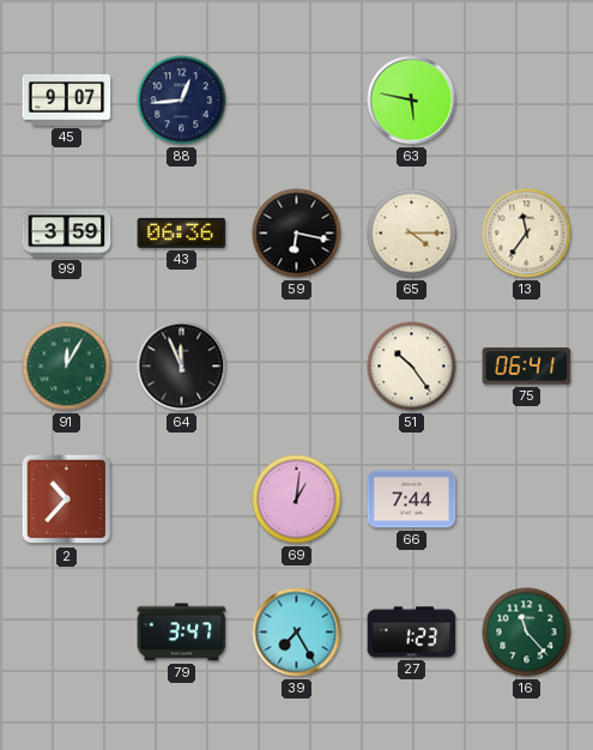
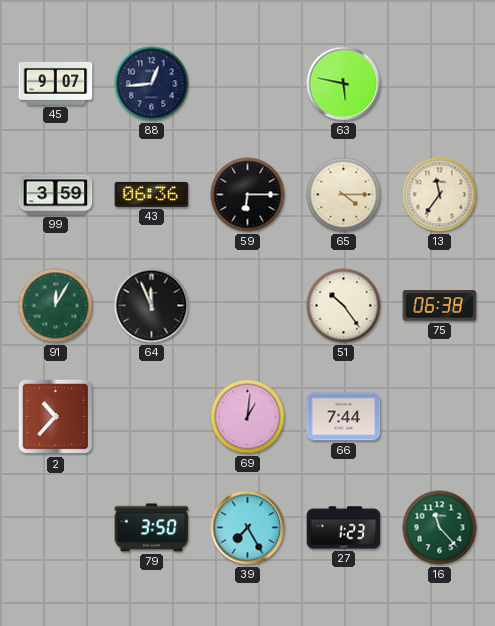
59: 6:17 -> 6:15 (248, 195)
75: 06:41 -> 06:38 (440, 306)
79: 3:47 -> 3:50 (152, 528)
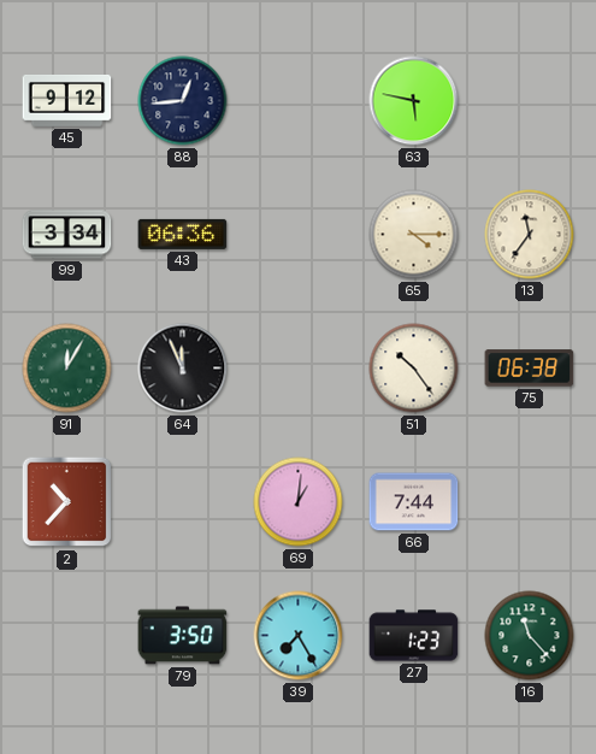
45: 9:07 -> 9:12 (67, 101)
99: 3:59 -> 3:34 (67, 235)
59: 6:15 -> none (248, 195)
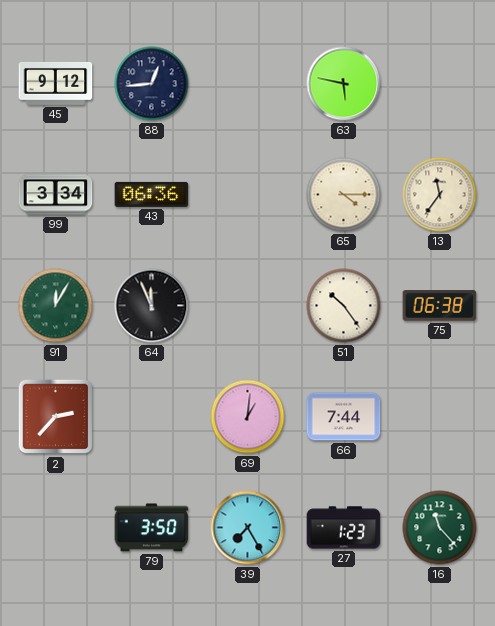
2: 10:37 -> 2:37 (56, 417)
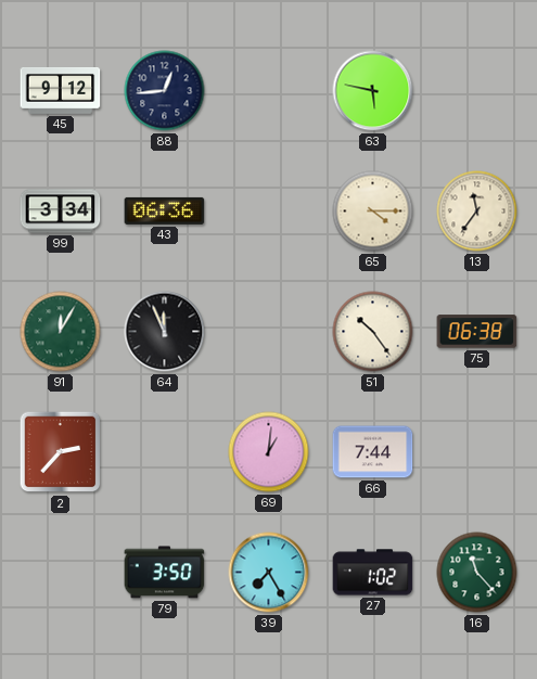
27: 1:23 -> 1:02 (373, 573)
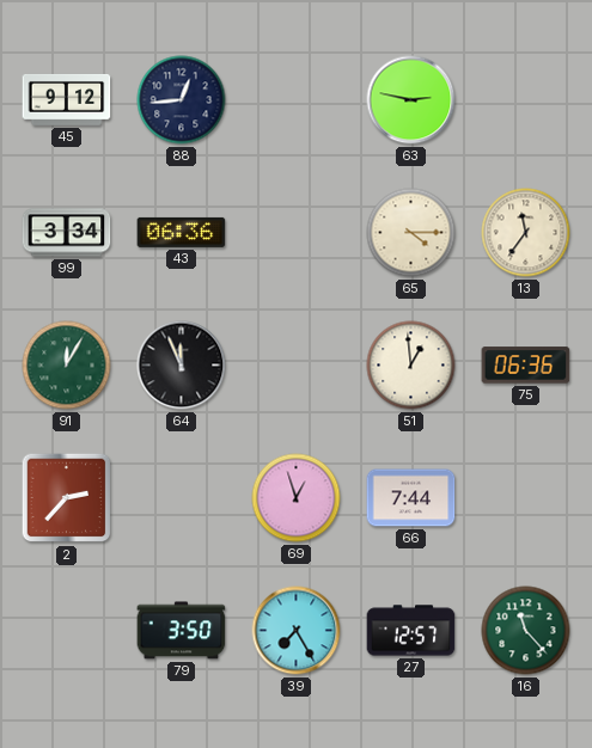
63: 5:47 -> 2:47 (411, 100)
51: 10:24 -> 12:59 (411, 366)
75: 06:38 -> 06:36 (526, 366)
69: 1:01 -> 12:57 (297, 498)
27: 1:02 -> 12:57 (411, 631)
